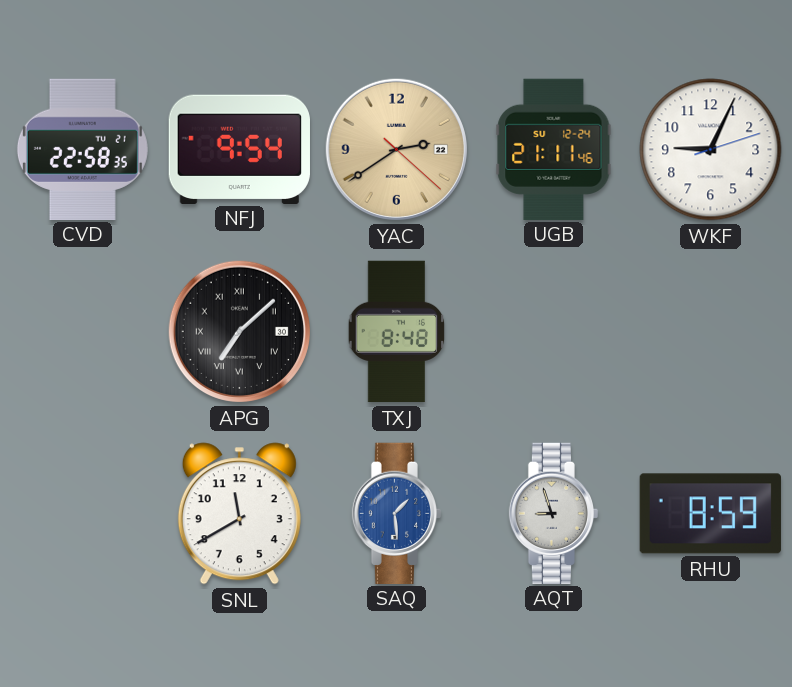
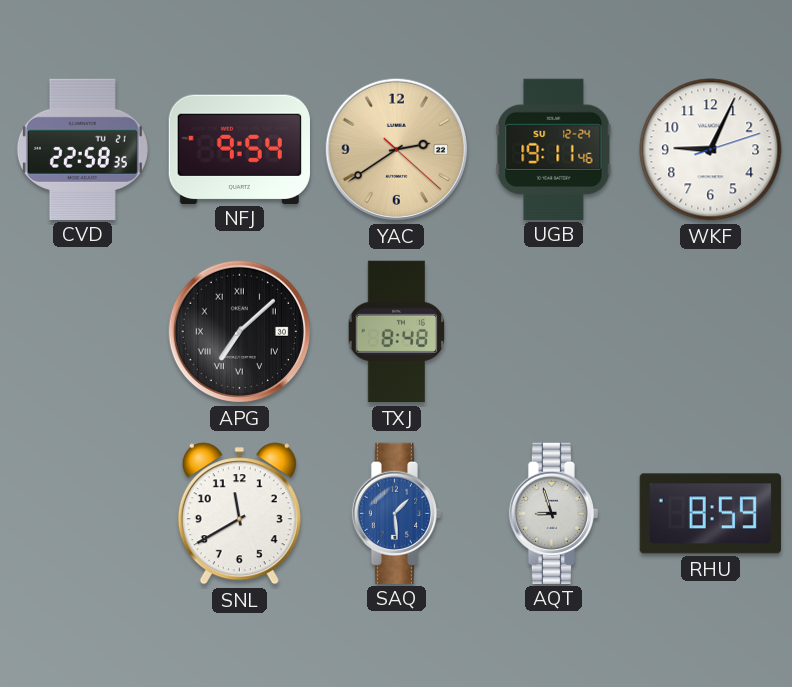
UGB: 21:11 -> 19:11 (554, 149)
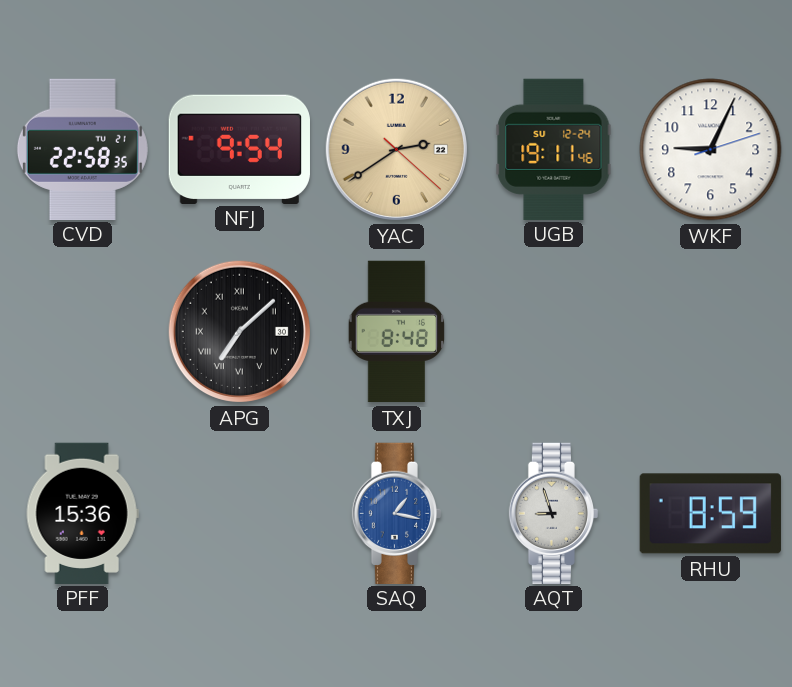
PFF: none -> 15:36 (82, 513)
SNL: 11:40 -> none (239, 514)
SAQ: 1:29 -> 1:17 (397, 513)
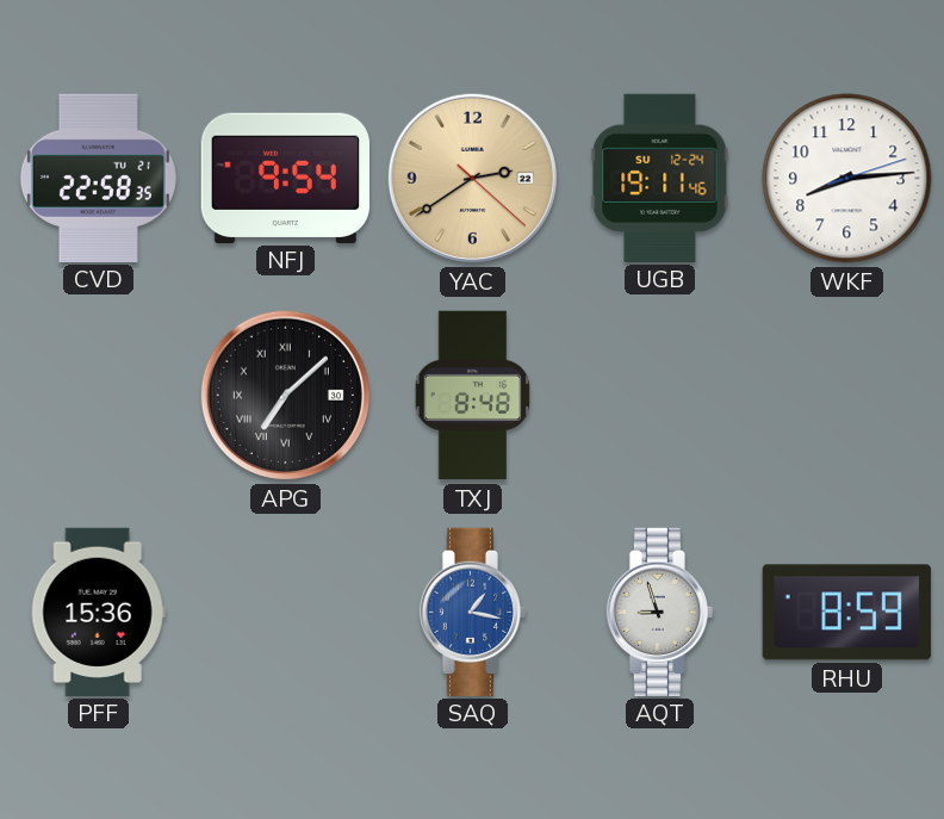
WKF: 9:04 -> 8:14 (847, 179)
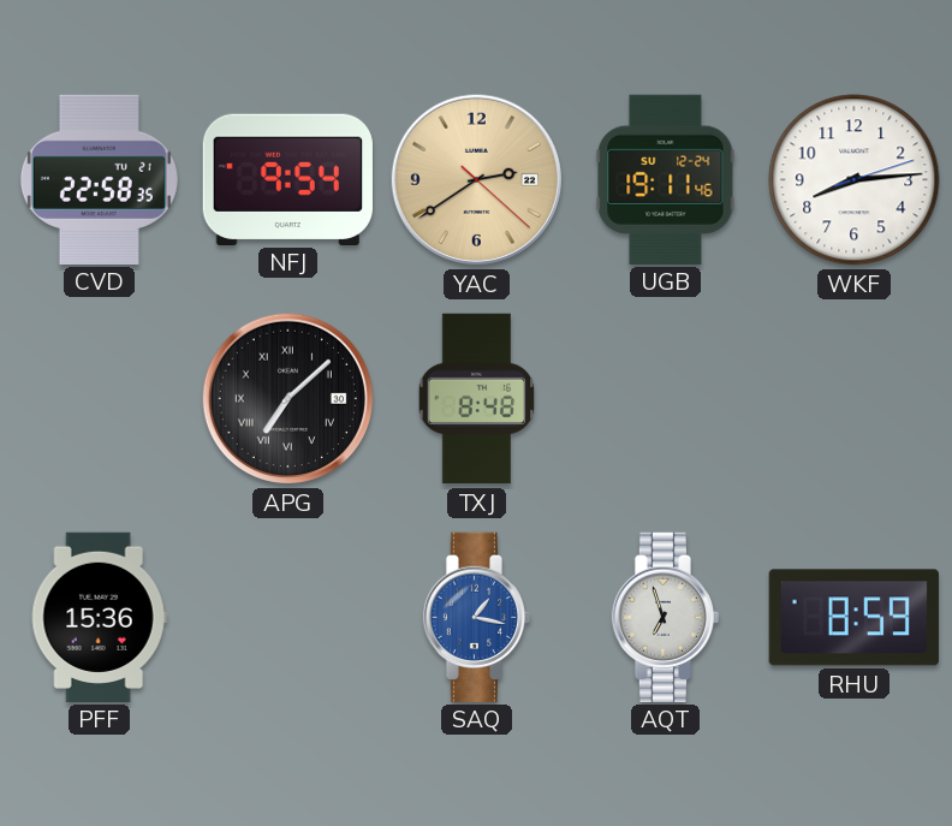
AQT: 8:57 -> 6:57 (666, 617)
